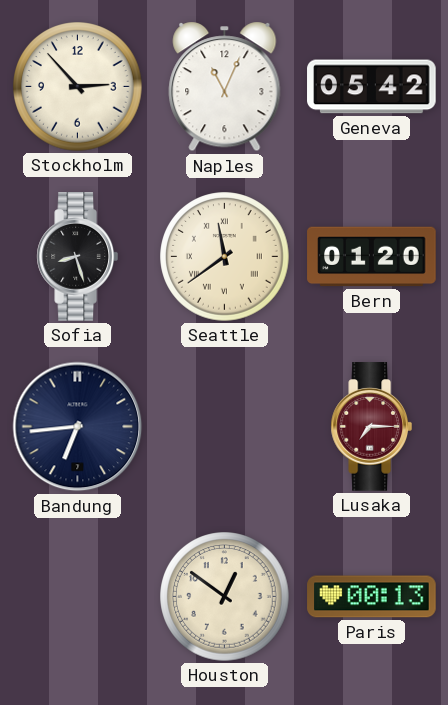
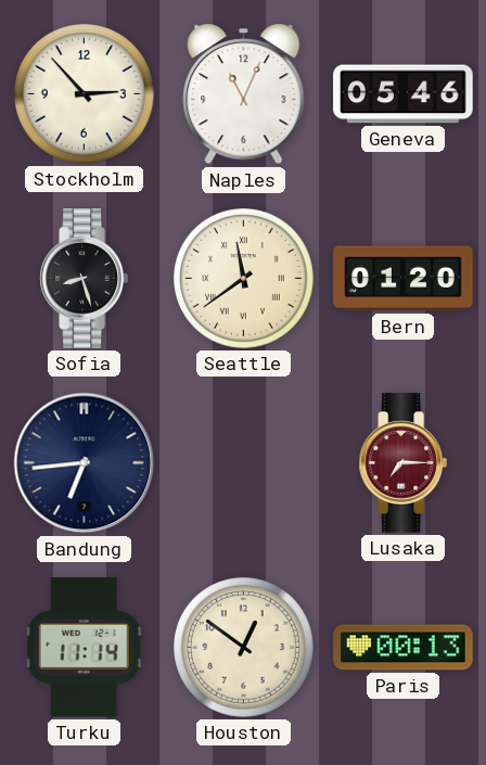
Geneva: 05:42 -> 05:46 (404, 94)
Turku: none -> 11:14 (85, 648)
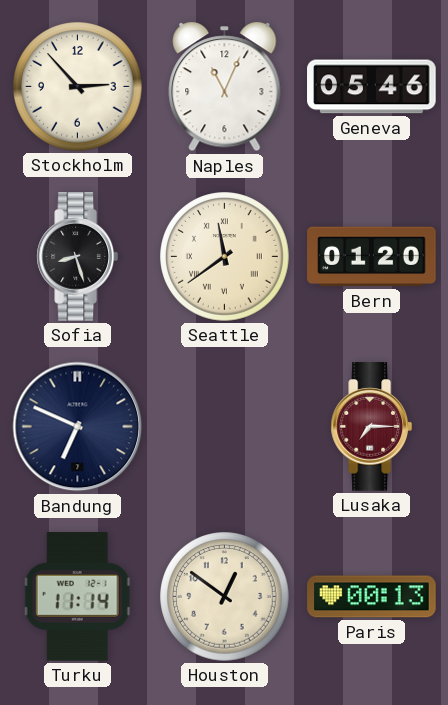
Bandung: 6:44 -> 6:49 (78, 427)
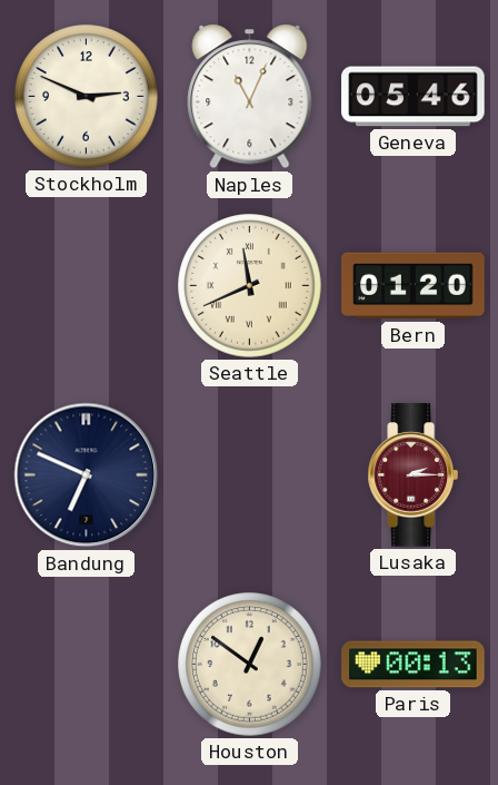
Stockholm: 2:53 -> 2:49 (87, 97)
Sofia: 8:27 -> none (77, 257)
Seattle: 11:39 -> 11:41 (250, 286)
Lusaka: 7:15 -> 2:15 (412, 475)
Turku: 11:14 -> none (78, 597)
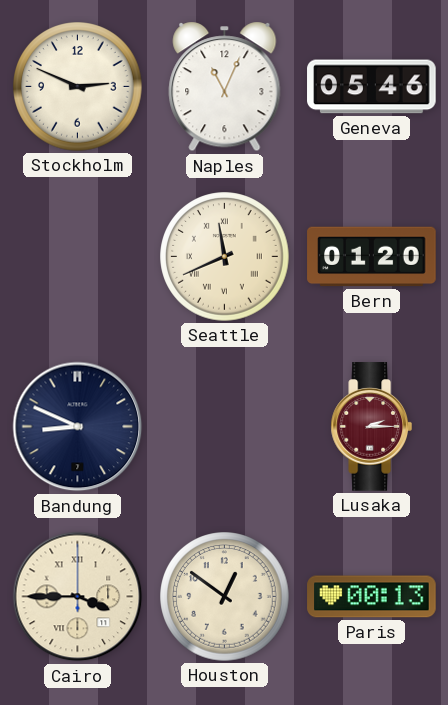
Bandung: 6:49 -> 8:49 (78, 427)
Cairo: none -> 3:45 (78, 597)
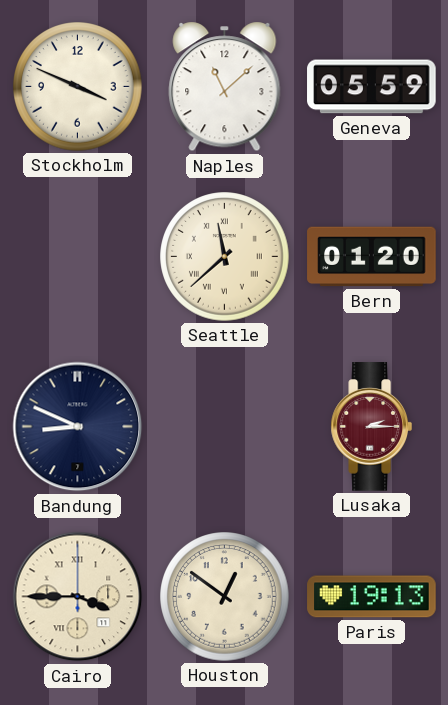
Stockholm: 2:49 -> 3:49 (78, 87)
Naples: 11:04 -> 11:08 (225, 87)
Geneva: 05:46 -> 05:59 (372, 87)
Seattle: 11:41 -> 11:38 (225, 257)
Paris: 00:13 -> 19:13 (372, 597)
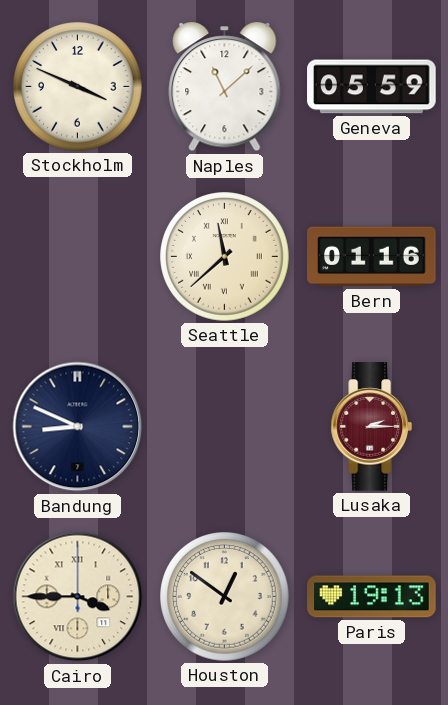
Bern: 01:20 -> 01:16 (372, 257)
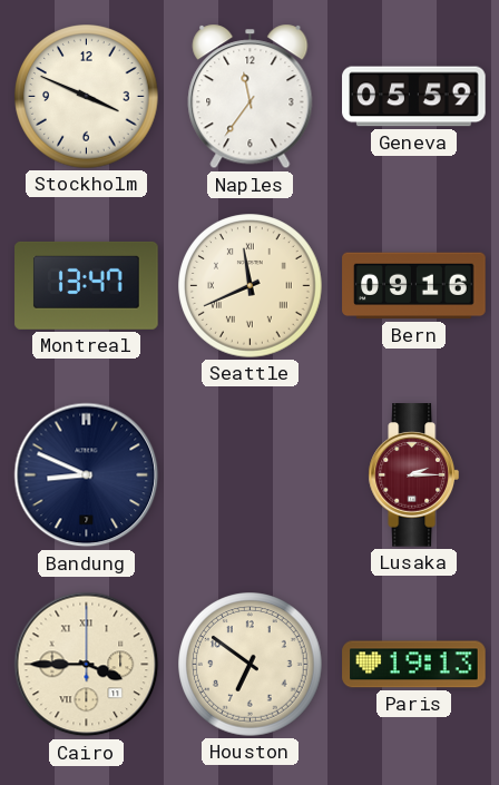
Naples: 11:08 -> 11:36 (251, 97)
Montreal: none -> 13:47 (87, 285)
Seattle: 11:38 -> 11:41 (251, 286)
Bern: 01:16 -> 09:16 (414, 286)
Houston: 12:51 -> 6:51 (251, 665)
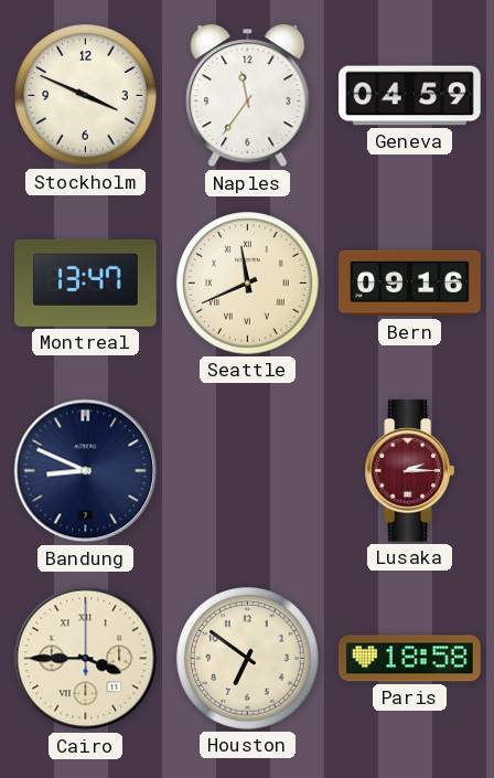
Geneva: 05:59 -> 04:59 (410, 96)
Paris: 19:13 -> 18:58 (410, 659)
